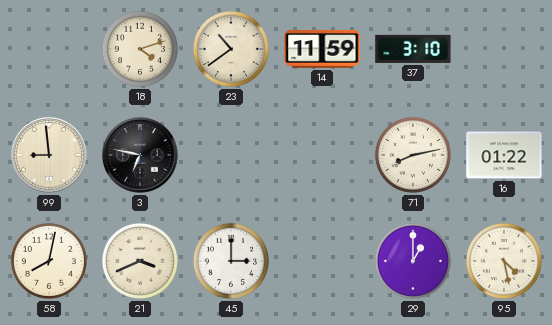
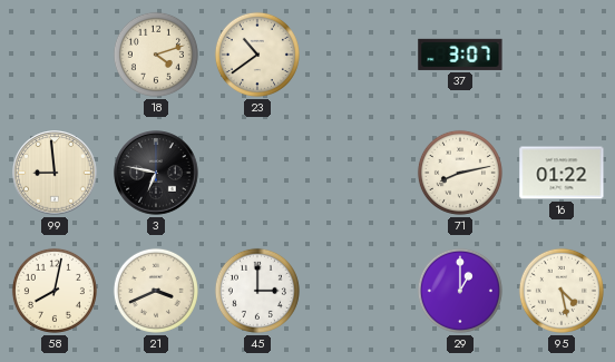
14: 11:59 -> none (322, 49)
37: 3:10 -> 3:07 (460, 55)
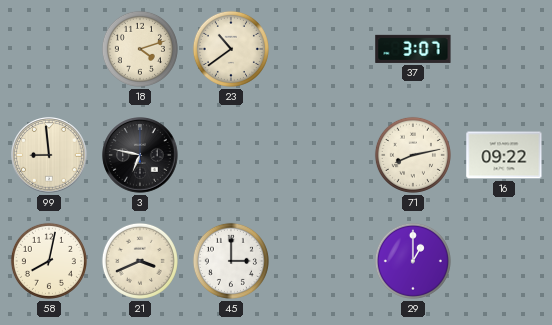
16: 01:22 -> 09:22 (504, 155)
95: 4:28 -> none (562, 291)
